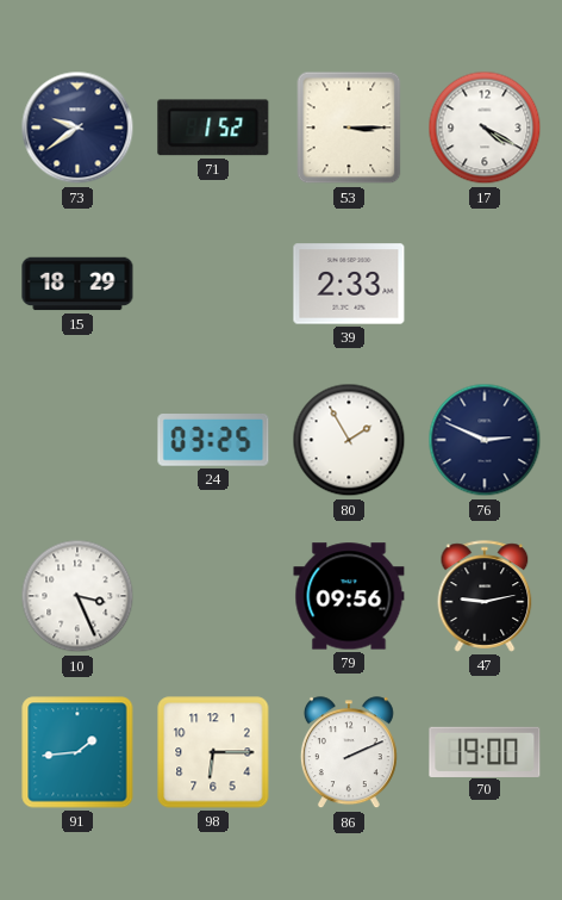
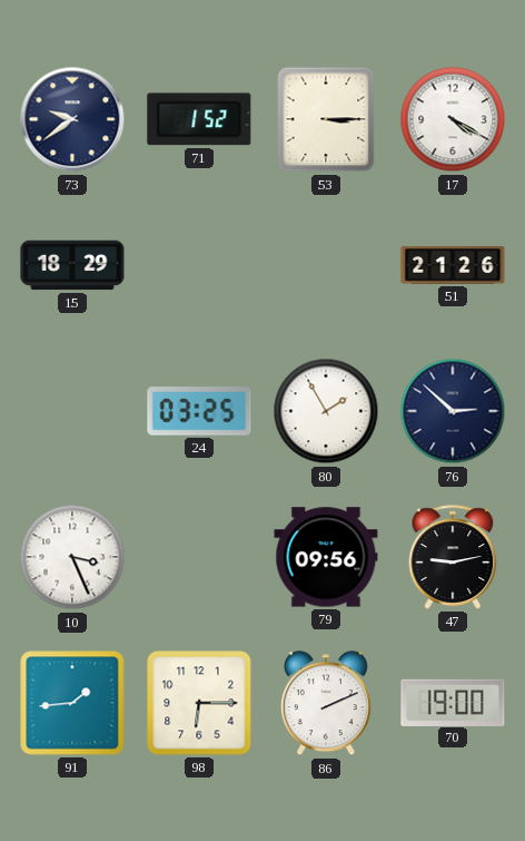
39: 2:33 -> none (349, 284)
51: none -> 21:26 (453, 265)
76: 2:49 -> 2:52 (453, 411)
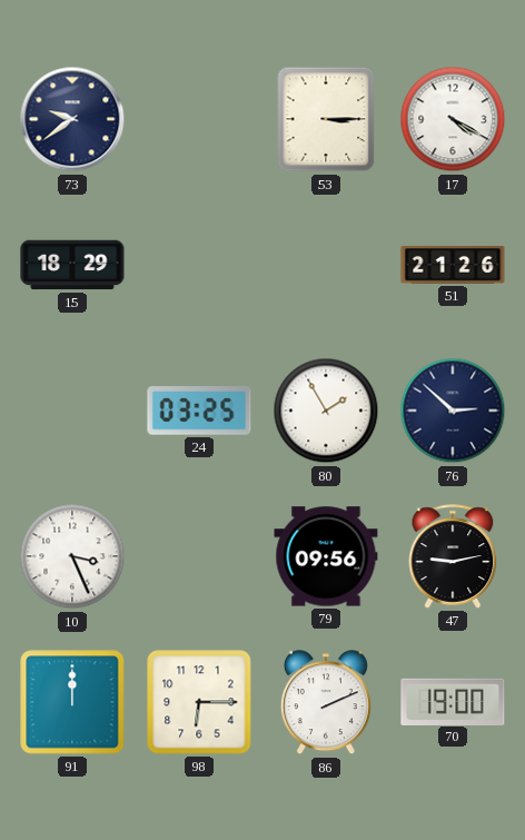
71: 1:52 -> none (199, 119)
91: 1:44 -> 12:00 (72, 702)
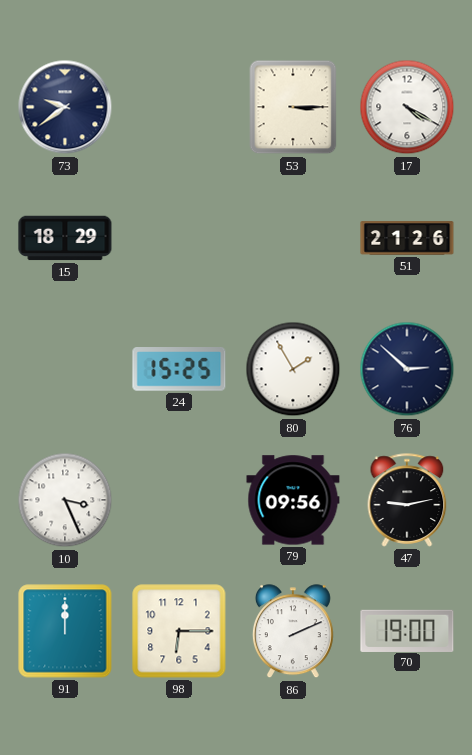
24: 03:25 -> 15:25 (179, 369)
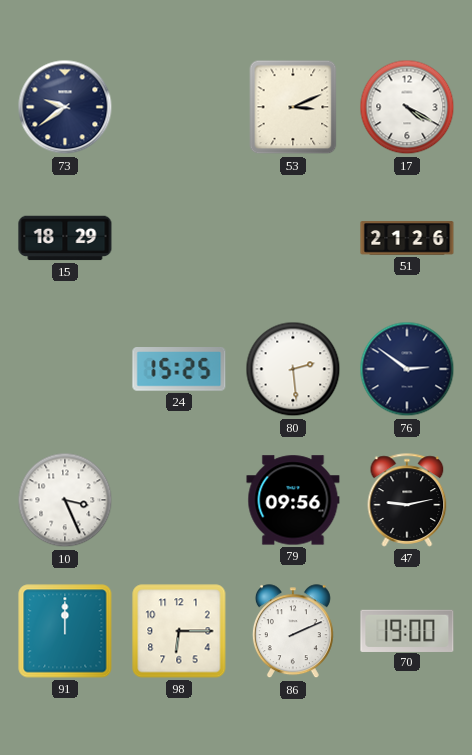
53: 3:15 -> 3:11 (293, 107)
80: 1:55 -> 2:29 (293, 369)
76: 2:52 -> 2:51 (407, 369)
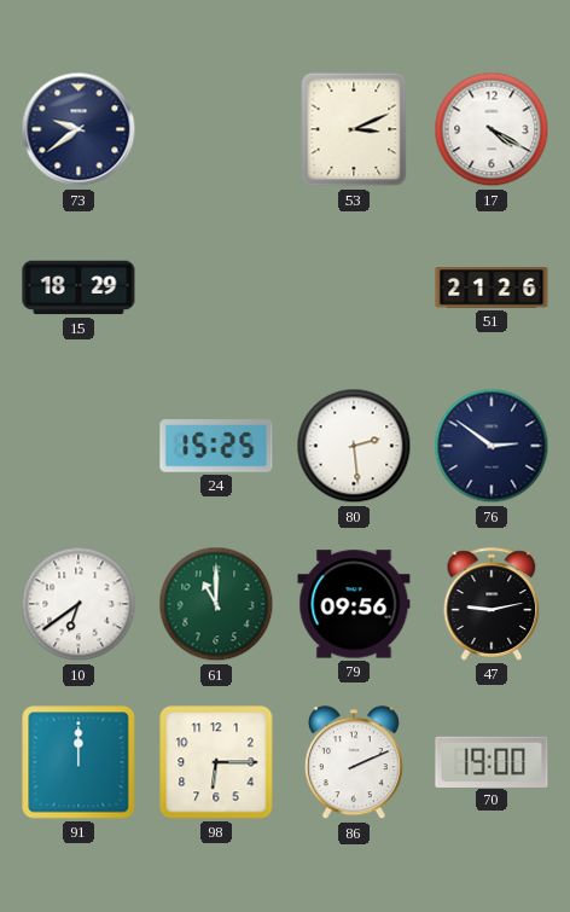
10: 3:26 -> 6:39 (78, 604)
61: none -> 11:00 (216, 604)
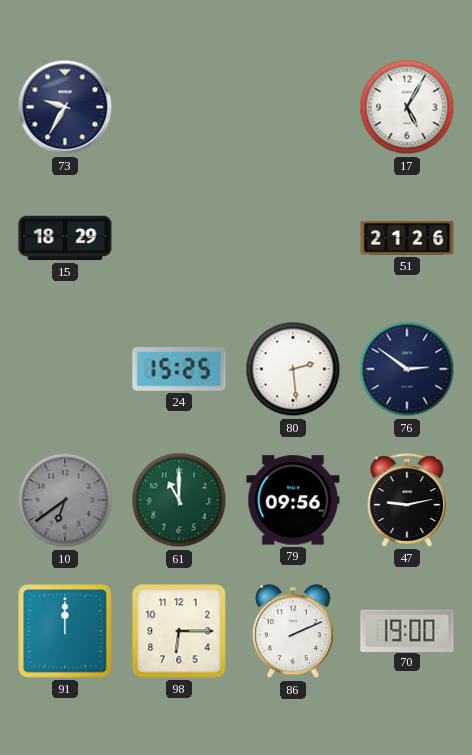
73: 9:39 -> 9:35 (65, 107)
53: 3:11 -> none (354, 129)
17: 4:20 -> 5:05 (407, 107)
10 dial: white -> grey (65, 500)
